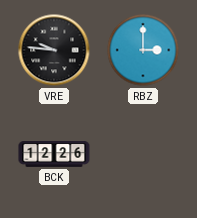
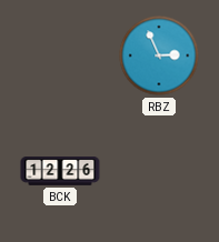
VRE: 9:46 -> none (54, 50)
RBZ: 3:00 -> 2:56 (159, 56)
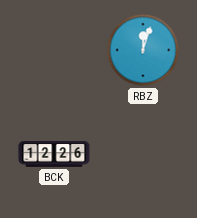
RBZ: 2:56 -> 12:03 (143, 50)
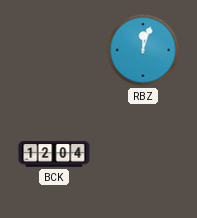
BCK: 12:26 -> 12:04 (54, 154)
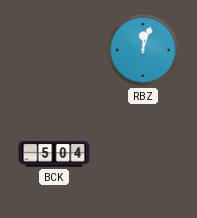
BCK: 12:04 -> 5:04 (54, 154)
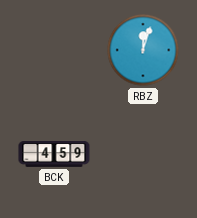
BCK: 5:04 -> 4:59 (54, 154)
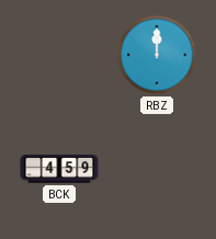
RBZ: 12:03 -> 12:00 (157, 55)
